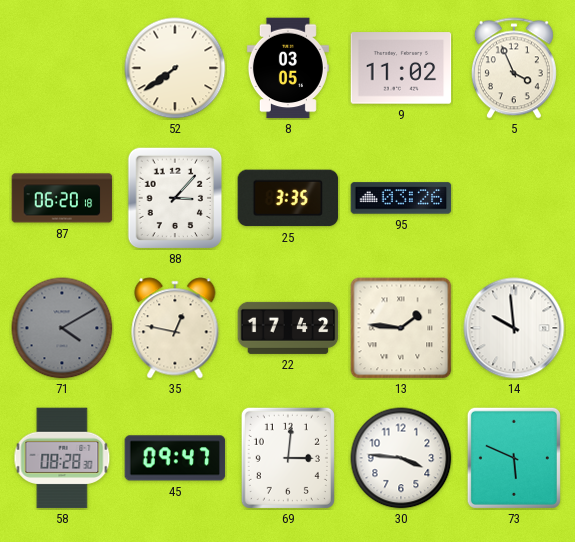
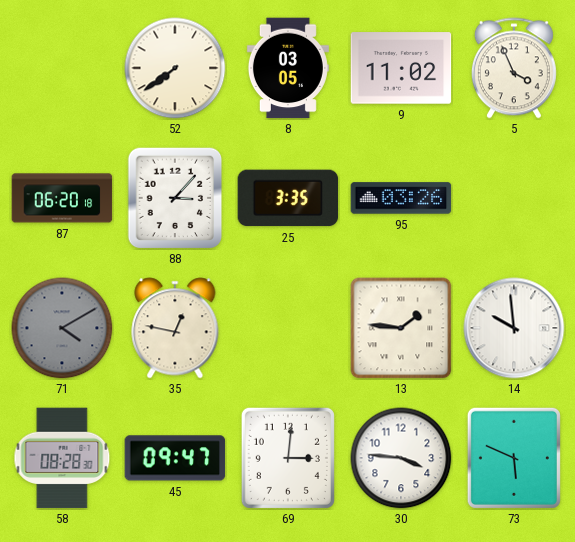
22: 17:42 -> none (288, 328)
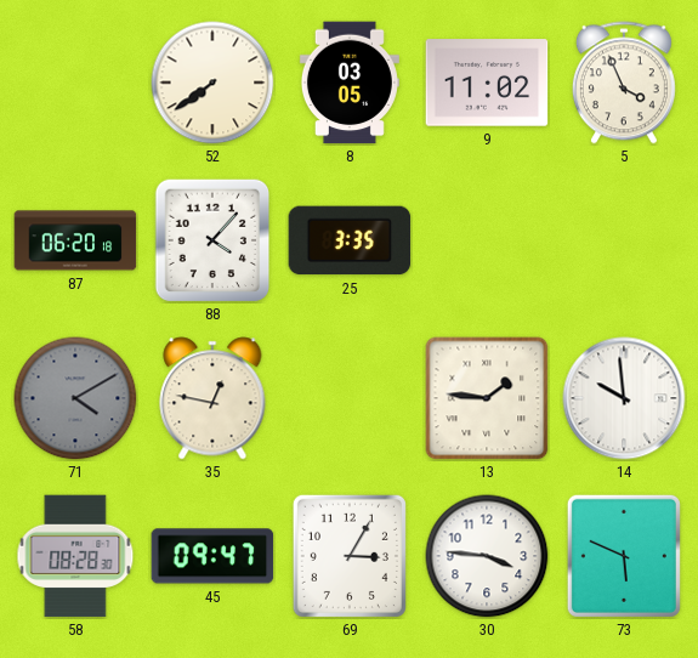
88: 3:07 -> 4:07 (212, 240)
95: 03:26 -> none (401, 198)
69: 3:01 -> 3:05 (350, 556)
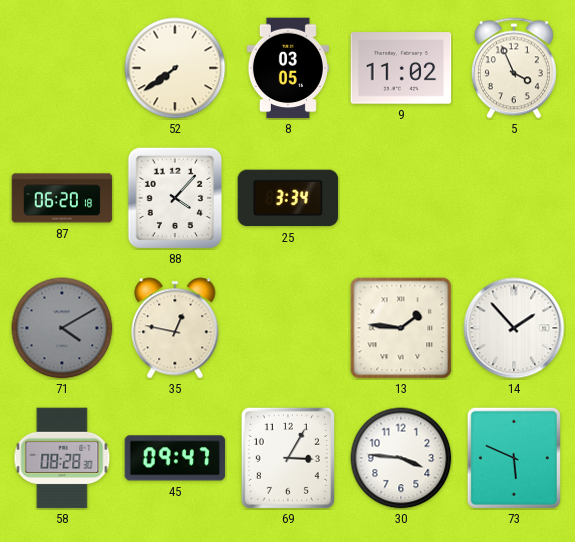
25: 3:35 -> 3:34 (288, 198)
14: 9:59 -> 1:53 (514, 328)
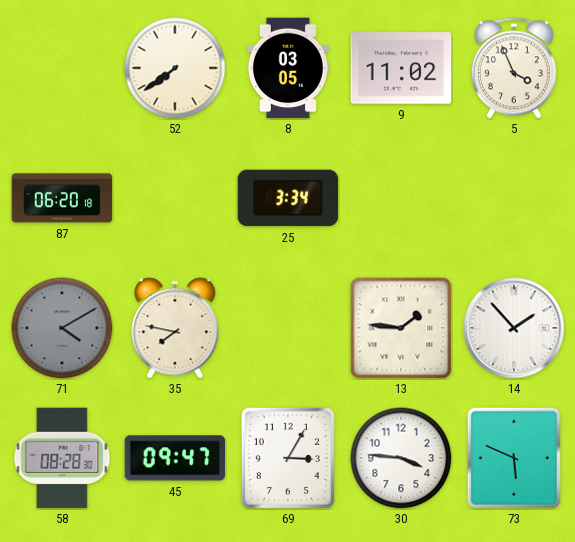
88: 4:07 -> none (175, 198)
35: 12:47 -> 7:47 (175, 328)
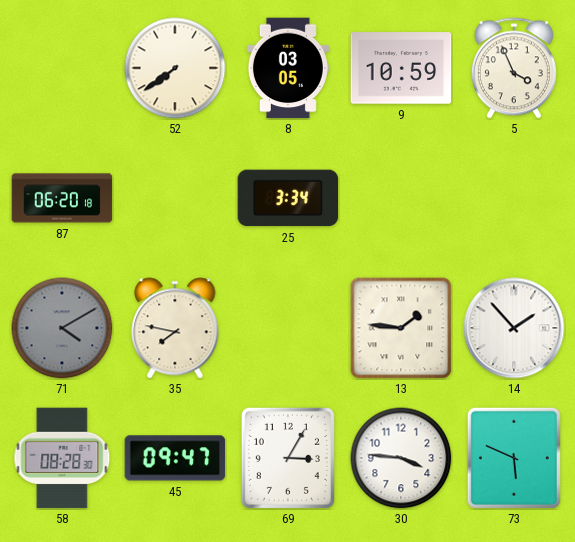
9: 11:02 -> 10:59 (401, 68)
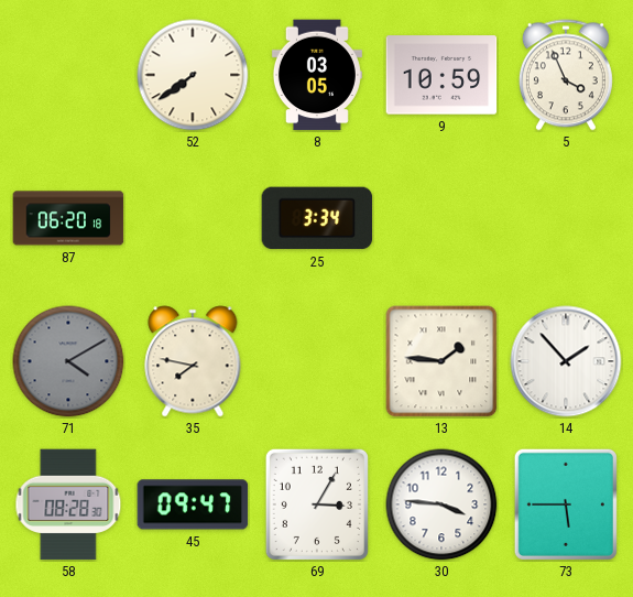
73: 5:49 -> 5:45 (566, 504)
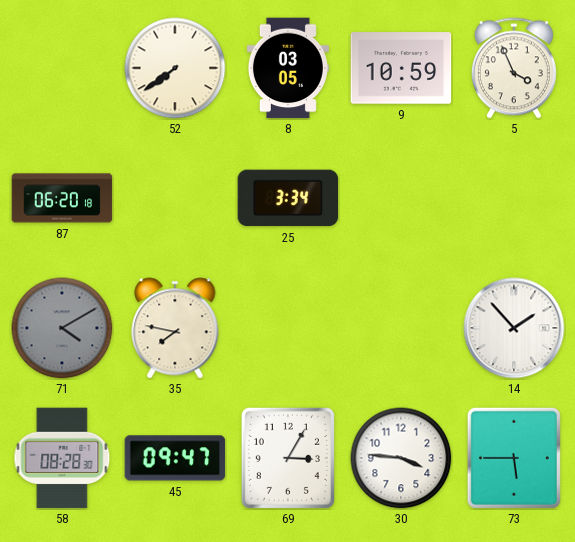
13: 1:46 -> none (441, 361)
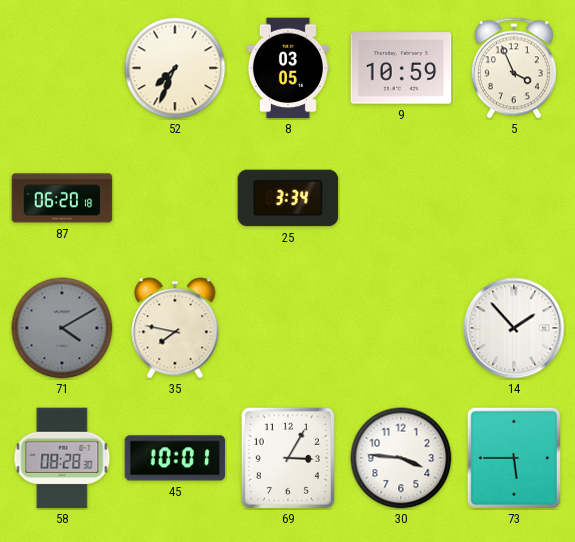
52: 7:39 -> 7:34 (175, 68)
45: 09:47 -> 10:01 (175, 458)
